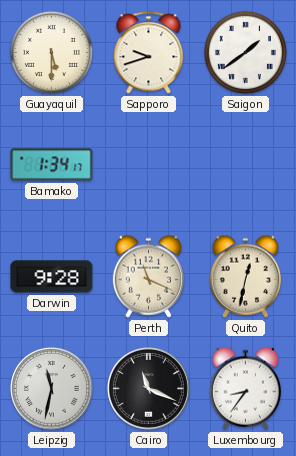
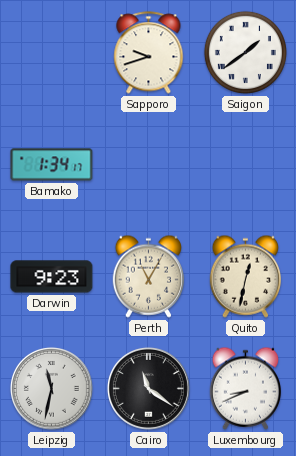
Guayaquil: 5:30 -> none (51, 52)
Darwin: 9:28 -> 9:23 (52, 277)
Perth: 11:19 -> 11:05 (148, 276)
Cairo: 11:19 -> 11:21 (148, 388)
Luxembourg: 8:36 -> 8:41 (245, 388)
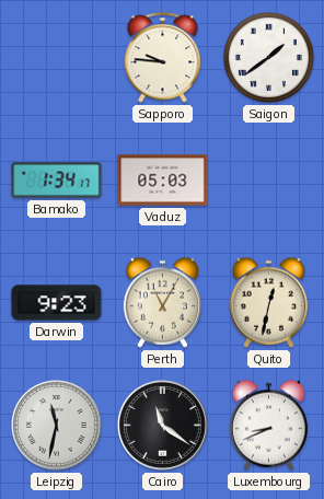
Sapporo: 9:42 -> 9:46 (163, 58)
Vaduz: none -> 05:03 (163, 181)
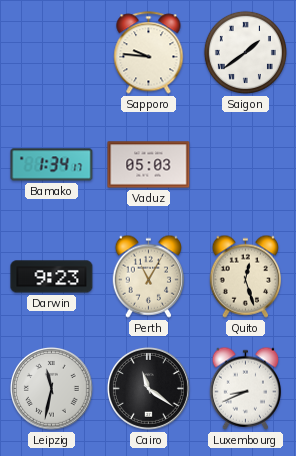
Quito: 12:32 -> 12:27 (245, 276)
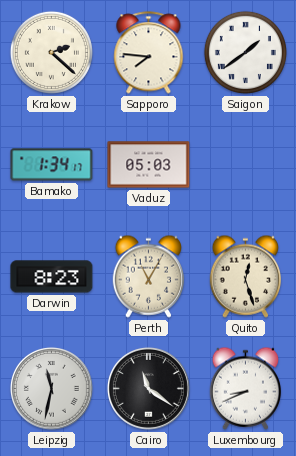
Krakow: none -> 2:22 (51, 52)
Sapporo: 9:46 -> 7:46 (149, 53)
Darwin: 9:23 -> 8:23 (52, 277)
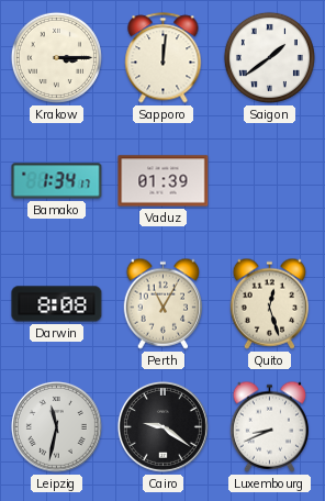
Krakow: 2:22 -> 3:15 (56, 57)
Sapporo: 7:46 -> 12:01 (164, 58)
Vaduz: 05:03 -> 01:39 (164, 181)
Darwin: 8:23 -> 8:08 (57, 304)
Cairo: 11:21 -> 9:21 (162, 426)
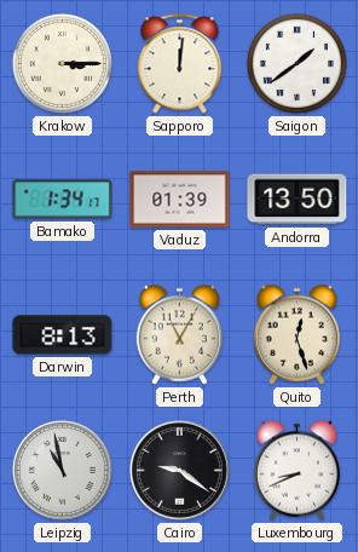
Andorra: none -> 13:50 (298, 200)
Darwin: 8:08 -> 8:13 (63, 335)
Leipzig: 11:32 -> 10:58 (62, 470)
